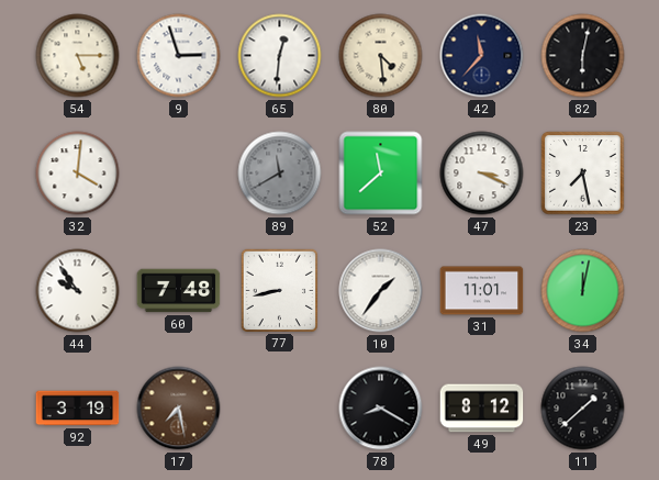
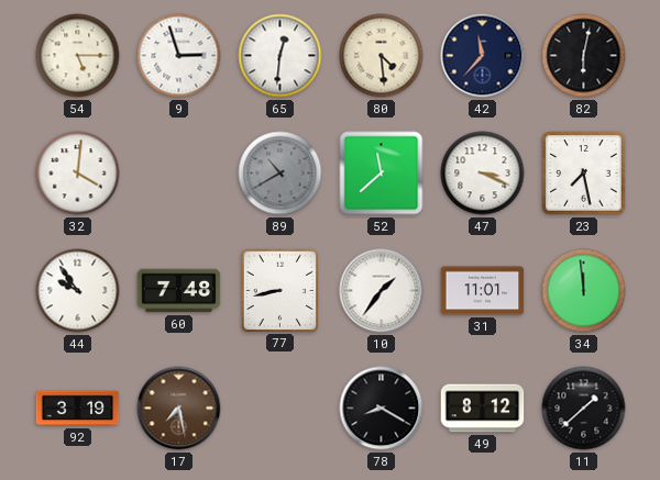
89: 11:40 -> 10:40 (280, 174)
34: 12:02 -> 11:59 (584, 291)
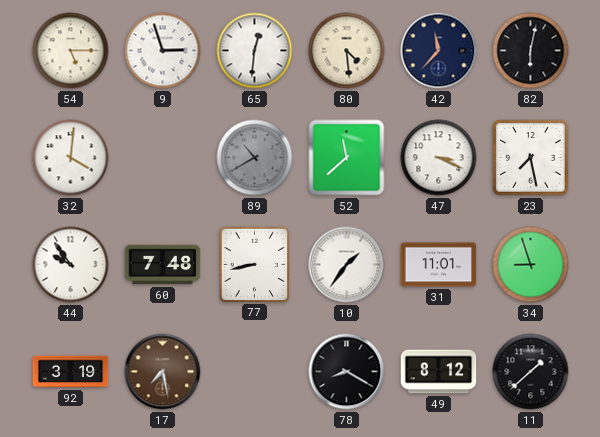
34: 11:59 -> 8:57 (531, 265)
